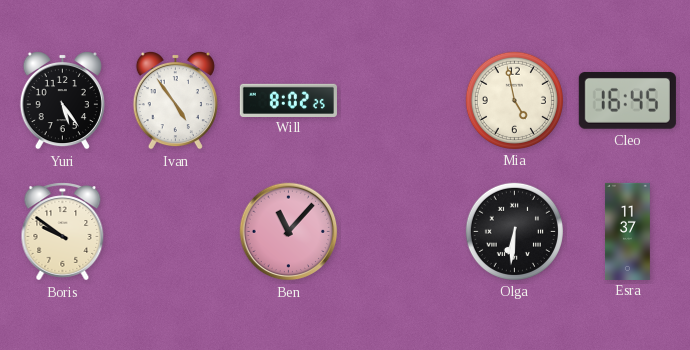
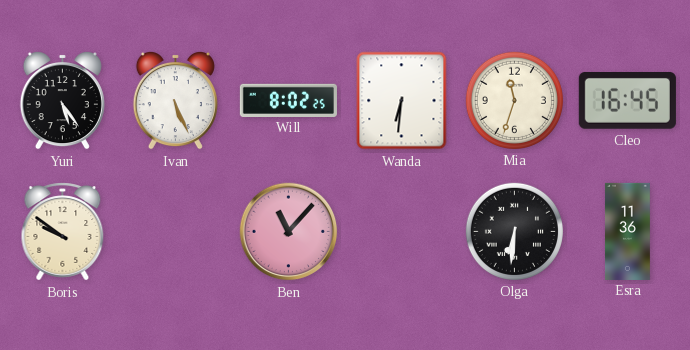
Ivan: 4:54 -> 5:26 (175, 100)
Wanda: none -> 6:31 (402, 101)
Mia: 4:58 -> 11:33 (514, 100)
Esra: 11:37 -> 11:36 (627, 231)
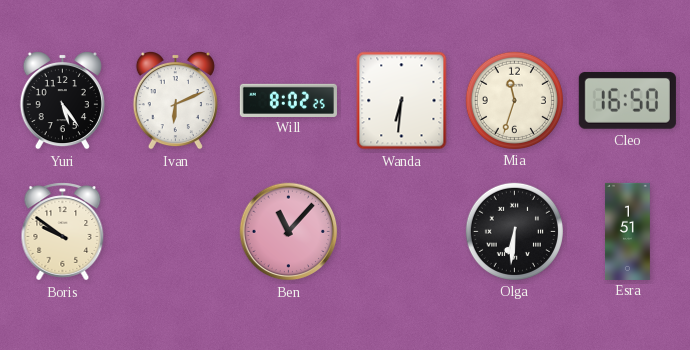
Ivan: 5:26 -> 6:11 (175, 100)
Cleo: 16:45 -> 16:50 (627, 101)
Esra: 11:36 -> 1:51 (627, 231)
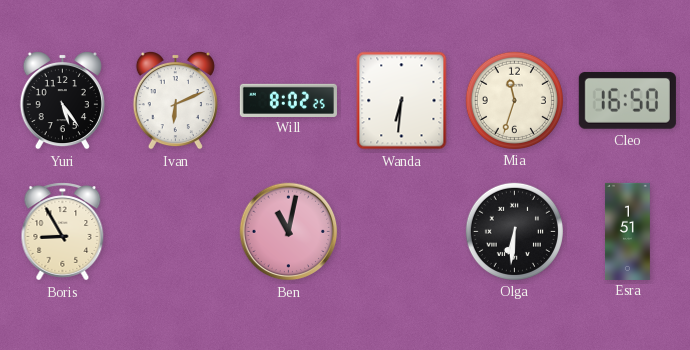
Boris: 9:51 -> 8:55 (63, 232)
Ben: 11:07 -> 11:02 (289, 232)
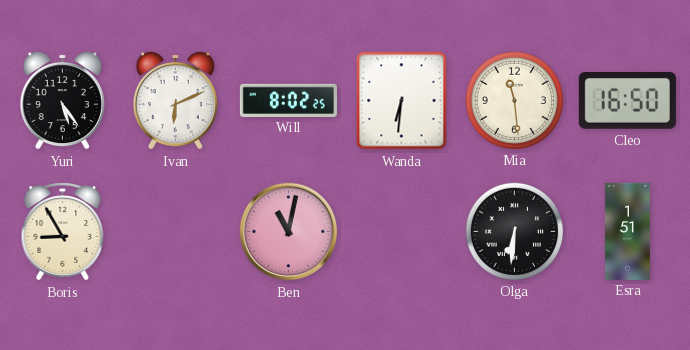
Mia: 11:33 -> 11:29 (514, 100)
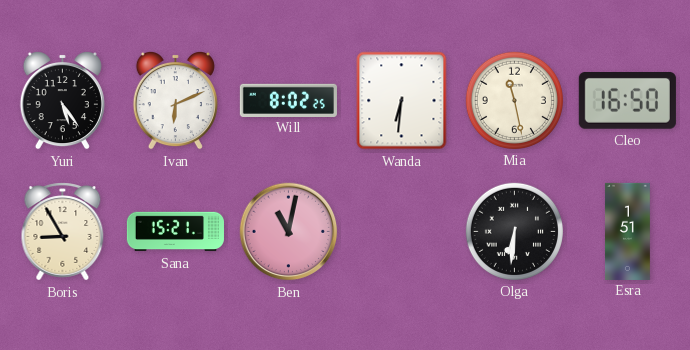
Mia: 11:29 -> 11:28 (514, 100)
Sana: none -> 15:21 (175, 232)
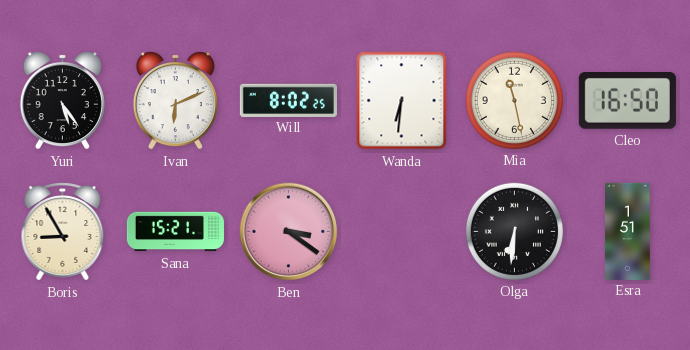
Ben: 11:02 -> 3:21 (289, 232)
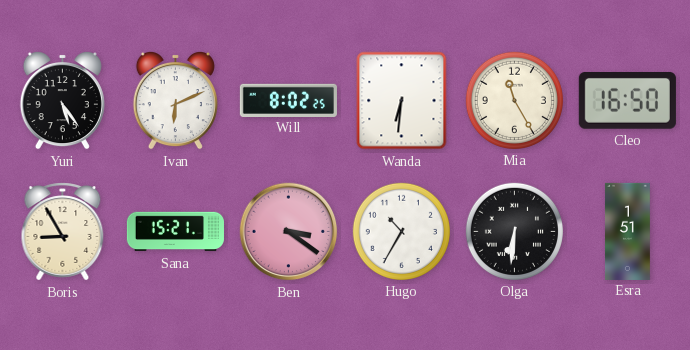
Mia: 11:28 -> 11:25 (514, 100)
Hugo: none -> 10:35 (401, 231)
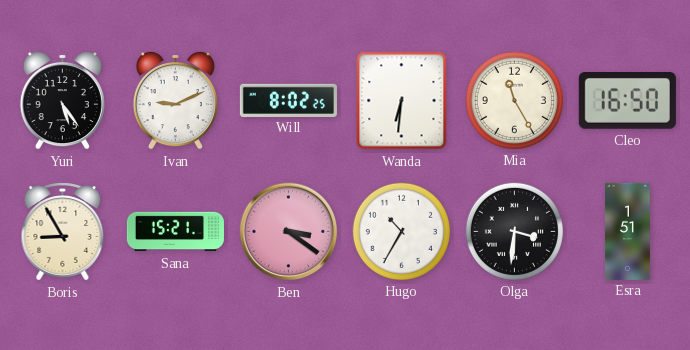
Ivan: 6:11 -> 9:11 (175, 100)
Olga: 6:31 -> 3:31 (514, 231)
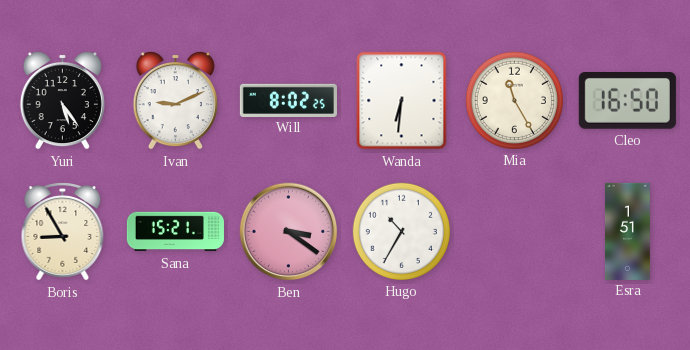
Olga: 3:31 -> none (514, 231)
